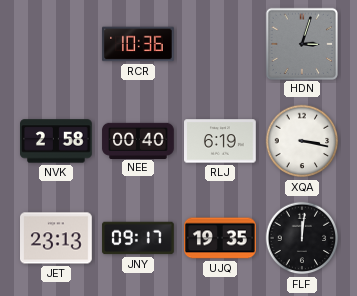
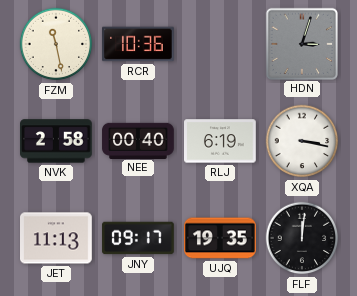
FZM: none -> 11:28 (56, 44)
JET: 23:13 -> 11:13 (57, 238)
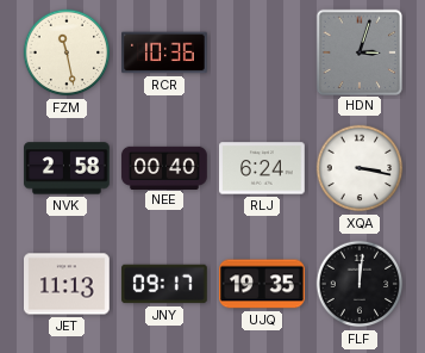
RLJ: 6:19 -> 6:24 (262, 168)
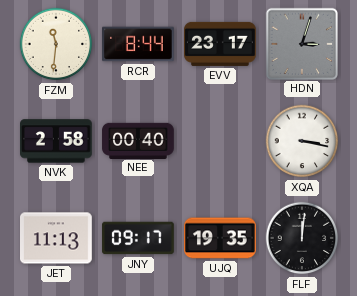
FZM: 11:28 -> 11:31 (56, 44)
RCR: 10:36 -> 8:44 (138, 44)
EVV: none -> 23:17 (221, 44)
RLJ: 6:24 -> none (262, 168)
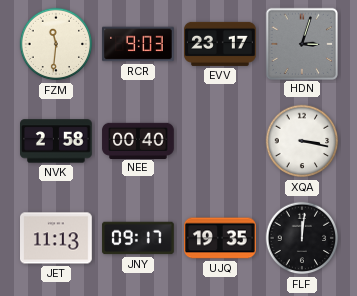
RCR: 8:44 -> 9:03 (138, 44)
